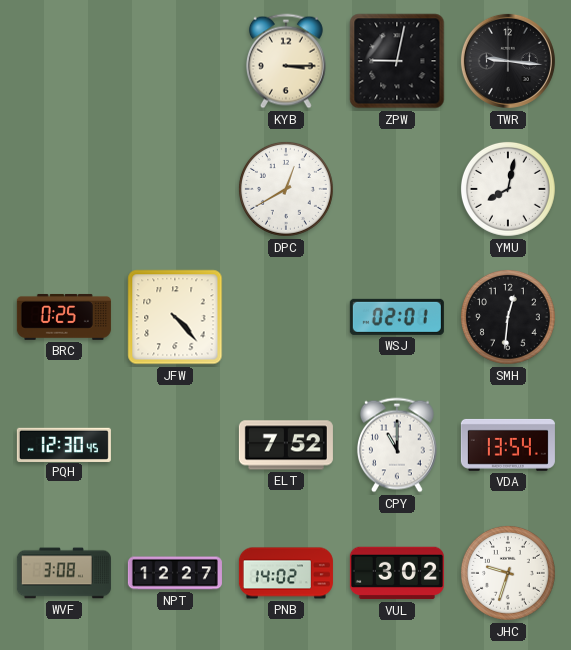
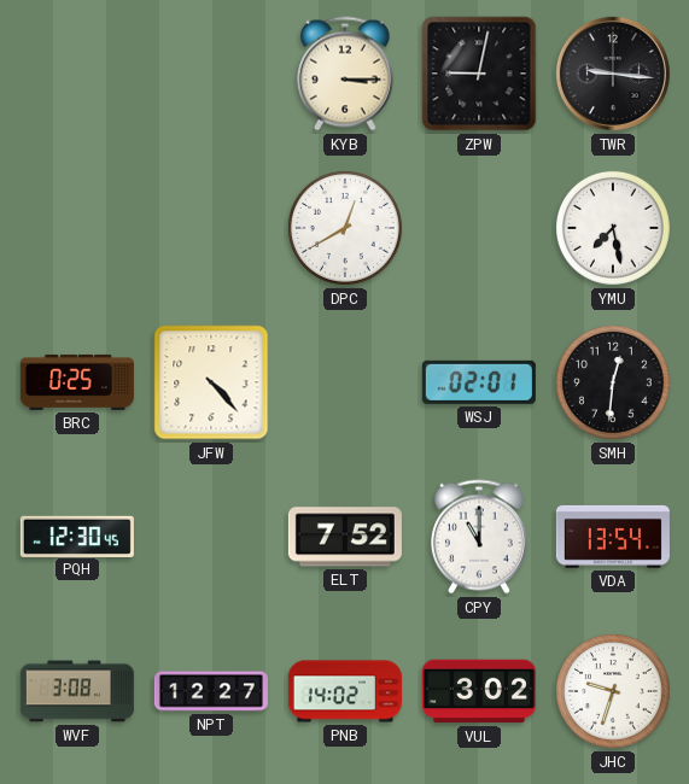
YMU: 8:02 -> 7:28 (613, 228)
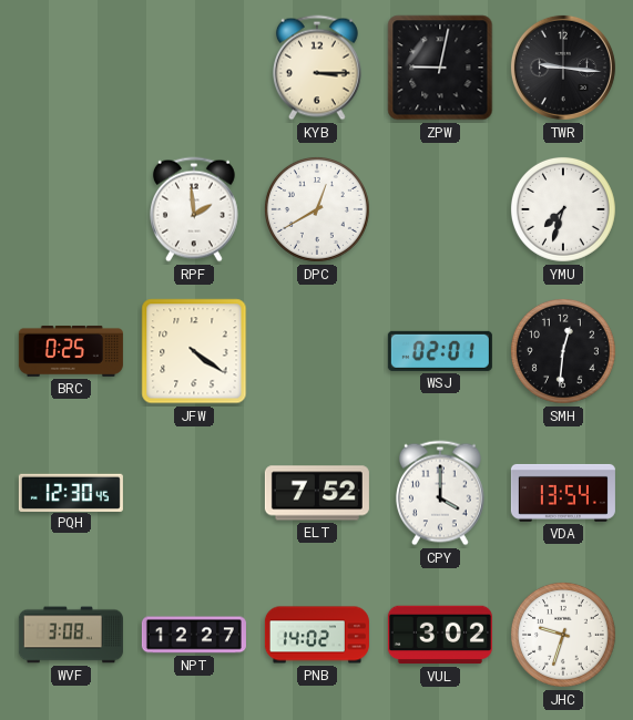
RPF: none -> 1:59 (194, 209)
YMU: 7:28 -> 7:33 (563, 209)
JFW: 4:23 -> 4:21 (194, 351)
CPY: 11:00 -> 4:00 (440, 493)
